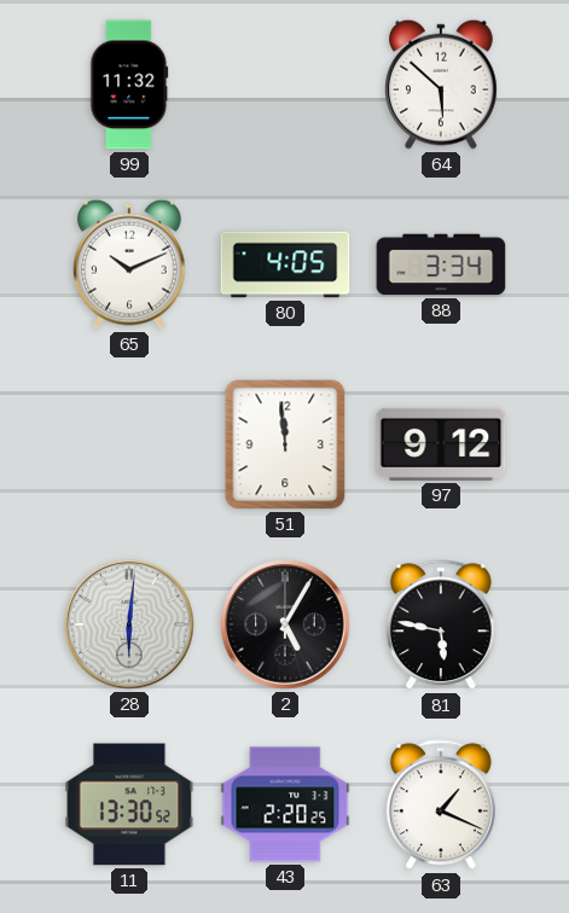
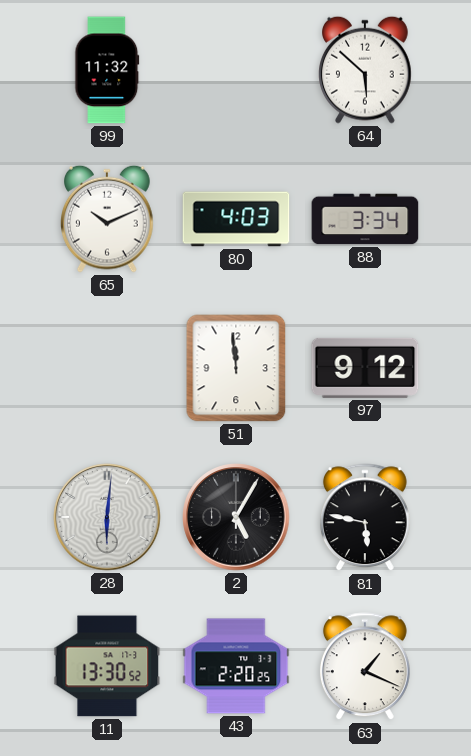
80: 4:05 -> 4:03 (236, 219)
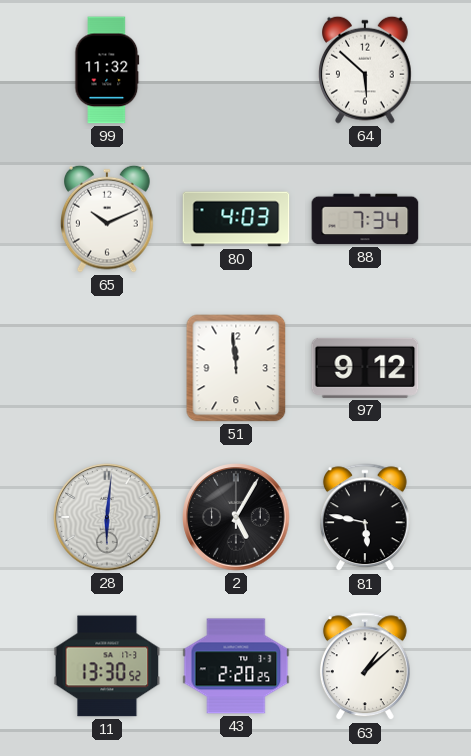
88: 3:34 -> 7:34 (365, 219)
63: 1:19 -> 1:08 (365, 667)
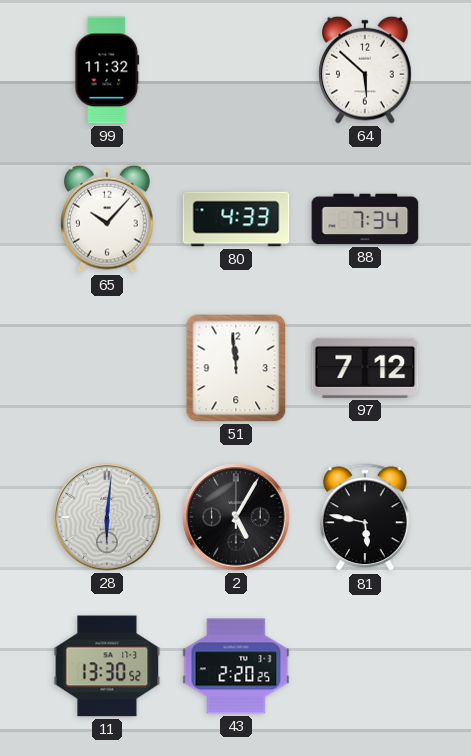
65: 10:11 -> 10:07 (108, 219)
80: 4:03 -> 4:33 (236, 219)
97: 9:12 -> 7:12 (365, 368)
63: 1:08 -> none (365, 667)
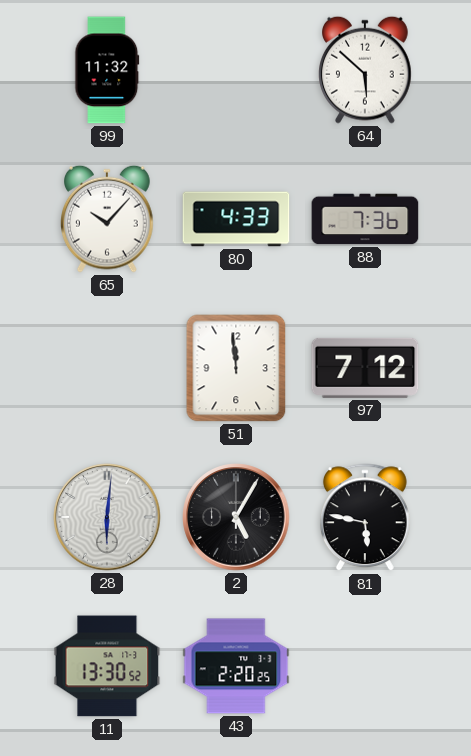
88: 7:34 -> 7:36 (365, 219)
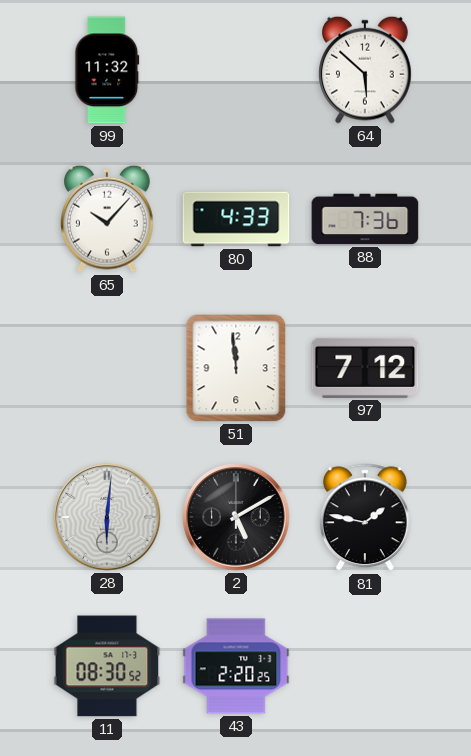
2: 5:05 -> 5:10 (236, 517)
81: 5:47 -> 1:47 (365, 518)
11: 13:30 -> 08:30 (107, 666)
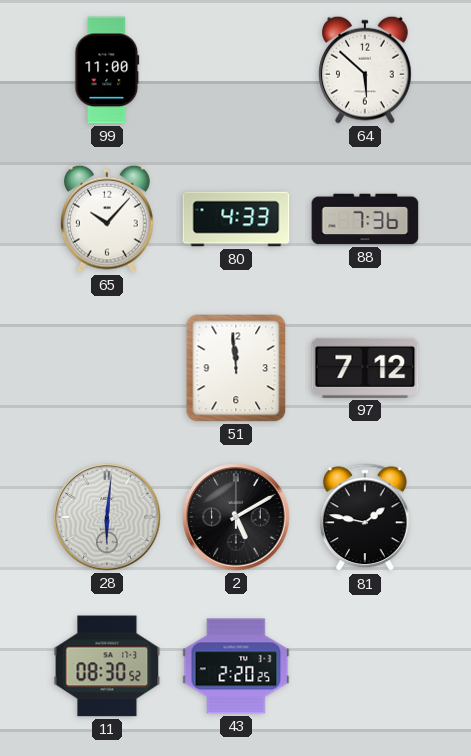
99: 11:32 -> 11:00 (107, 70)
